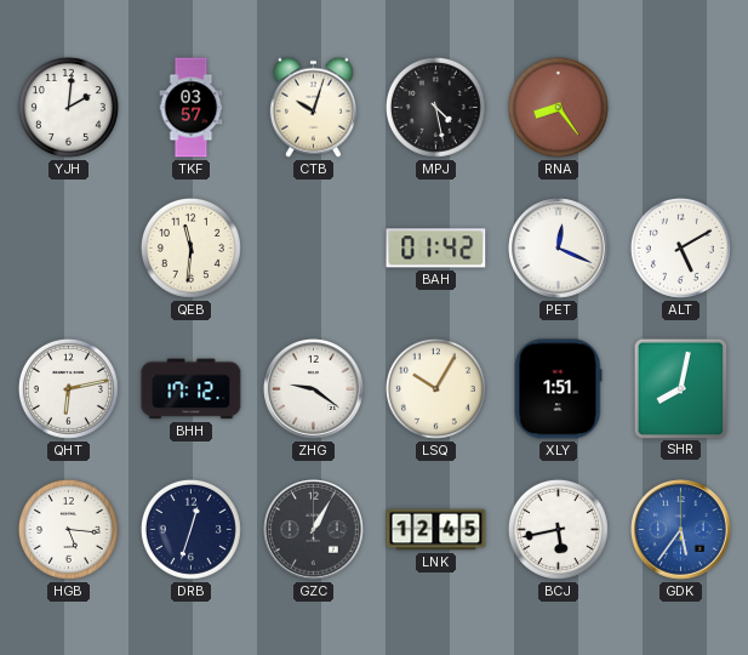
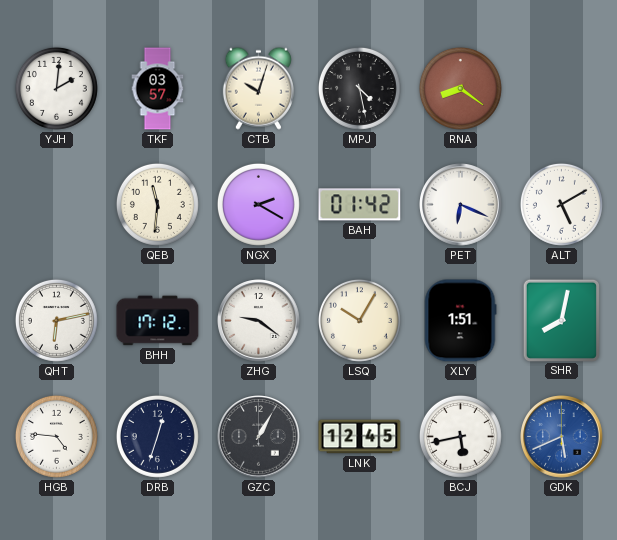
RNA: 8:24 -> 8:21 (460, 88)
NGX: none -> 2:20 (258, 204)
PET: 12:19 -> 6:19 (461, 205)
HGB: 5:16 -> 4:46 (56, 436)
GDK: 5:36 -> 5:41 (562, 437)
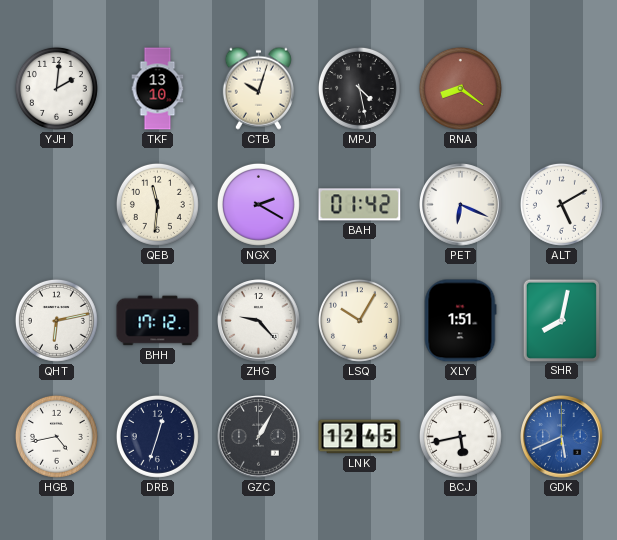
TKF: 03:57 -> 13:10 (158, 89)
ZHG: 9:21 -> 9:23 (259, 321)
HGB: 4:46 -> 4:43 (56, 436)
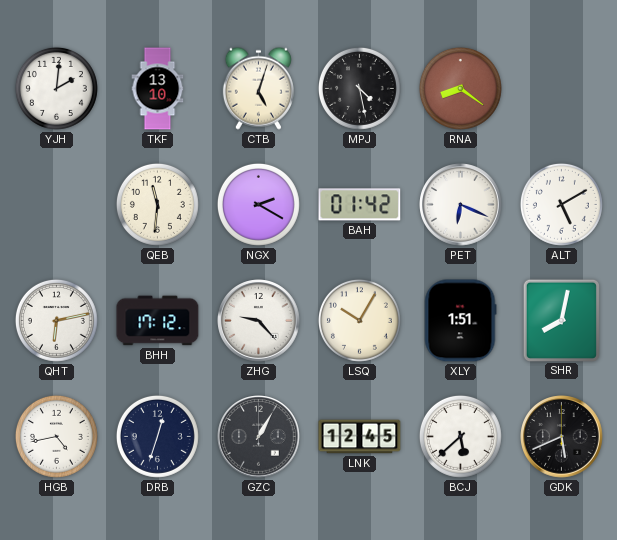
CTB: 10:03 -> 5:03 (258, 88)
BCJ: 5:43 -> 5:38 (460, 436)
GDK dial: blue -> black (562, 437)
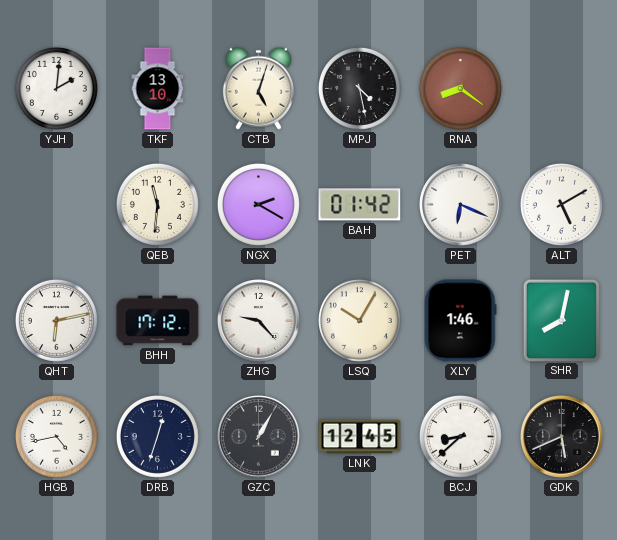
XLY: 1:51 -> 1:46 (461, 321)
BCJ: 5:38 -> 8:38 (460, 436)
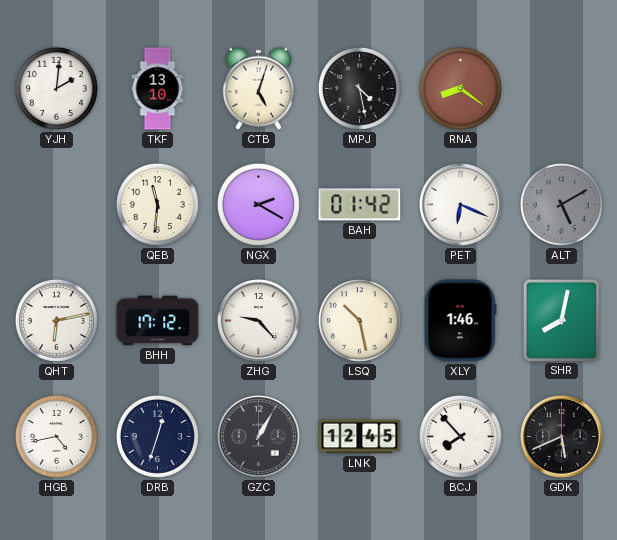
ALT dial: white -> grey (561, 204)
LSQ: 10:05 -> 10:28 (359, 320)
BCJ: 8:38 -> 7:53 (460, 436)
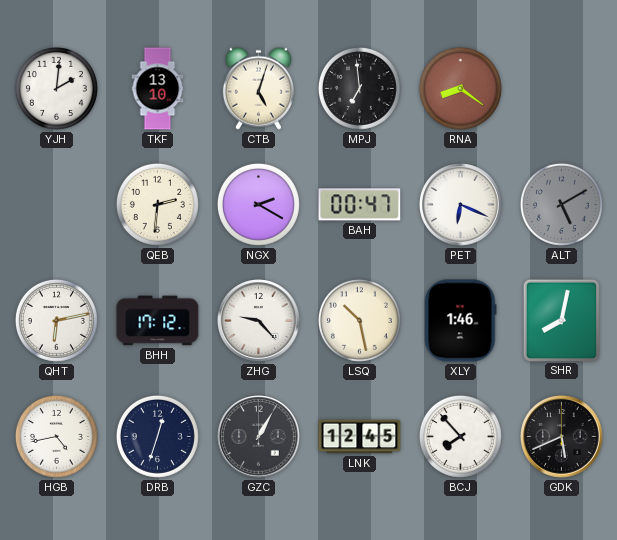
MPJ: 4:28 -> 6:59 (359, 88)
QEB: 11:31 -> 2:31 (157, 204)
BAH: 01:42 -> 00:47 (360, 205)
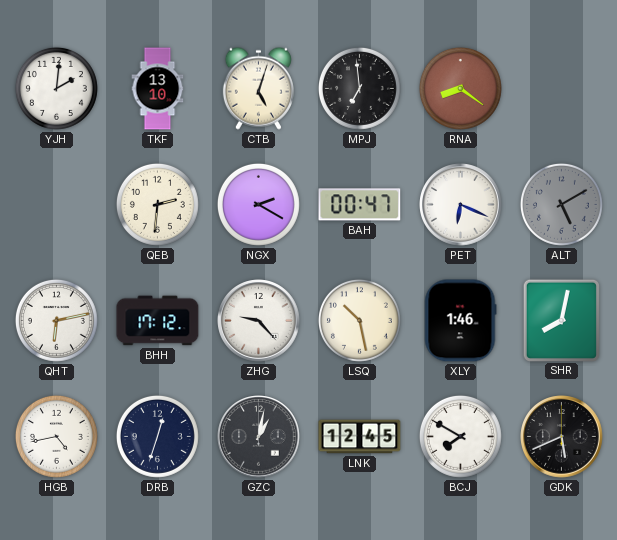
GZC: 1:05 -> 1:02 (259, 437)
BCJ: 7:53 -> 7:50 (460, 436)
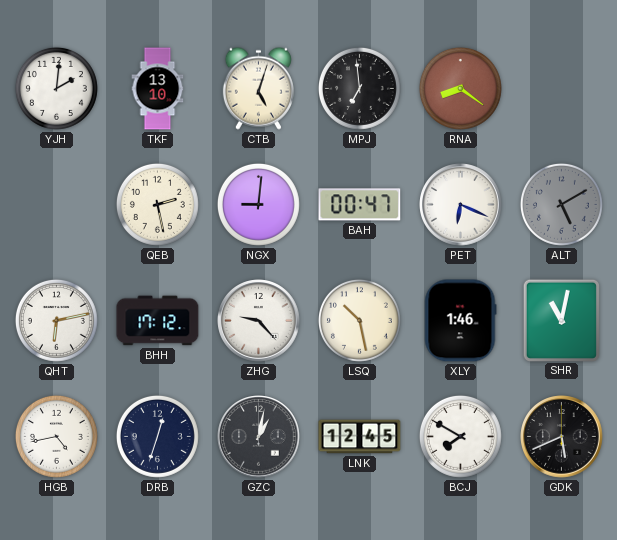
QEB: 2:31 -> 2:28 (157, 204)
NGX: 2:20 -> 9:01 (258, 204)
SHR: 8:02 -> 11:02 (561, 320)
